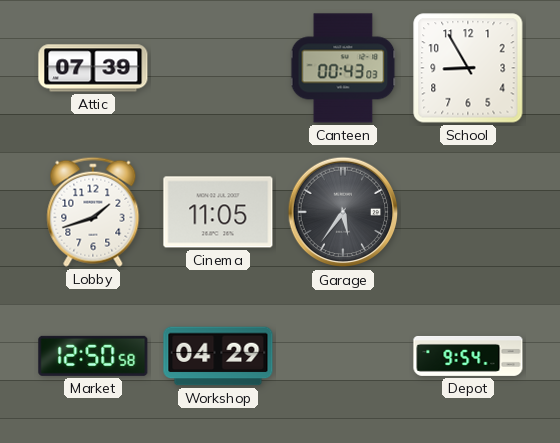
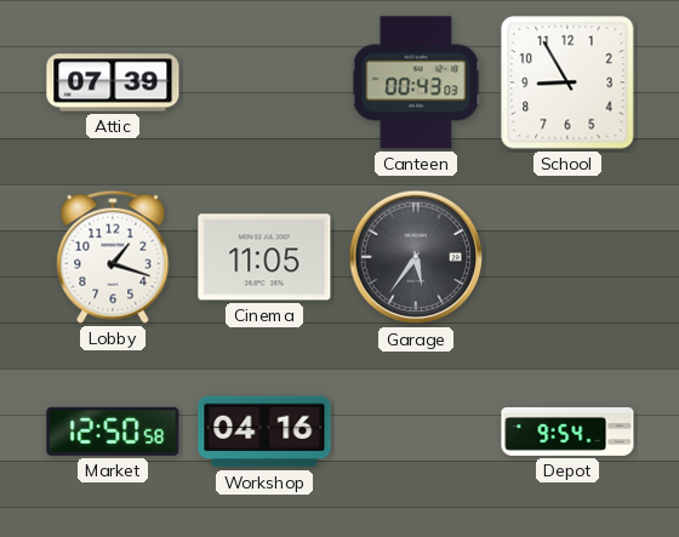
Lobby: 1:42 -> 1:18 (113, 257)
Workshop: 04:29 -> 04:16 (264, 432)
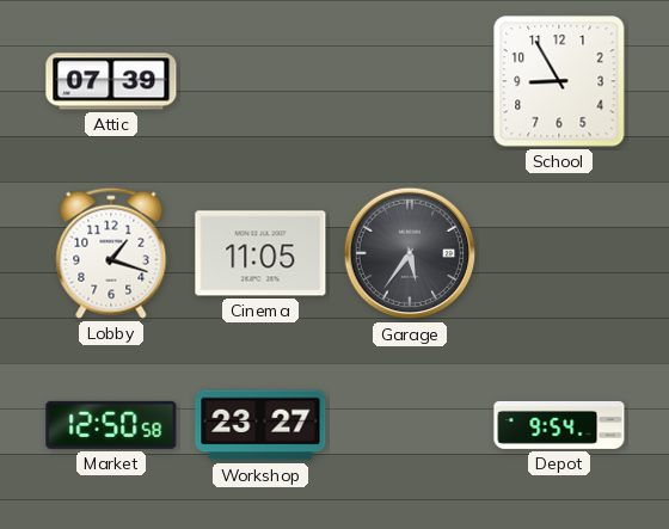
Canteen: 00:43 -> none (416, 82)
Workshop: 04:16 -> 23:27 (260, 425)
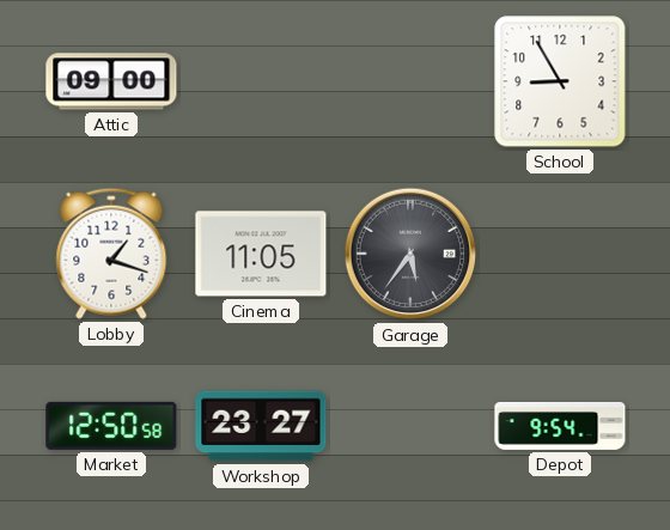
Attic: 07:39 -> 09:00 (111, 81)
